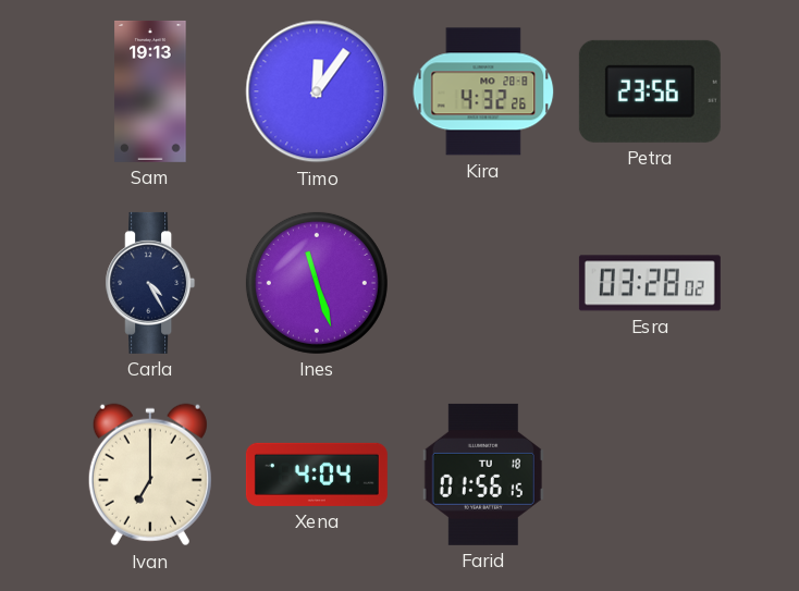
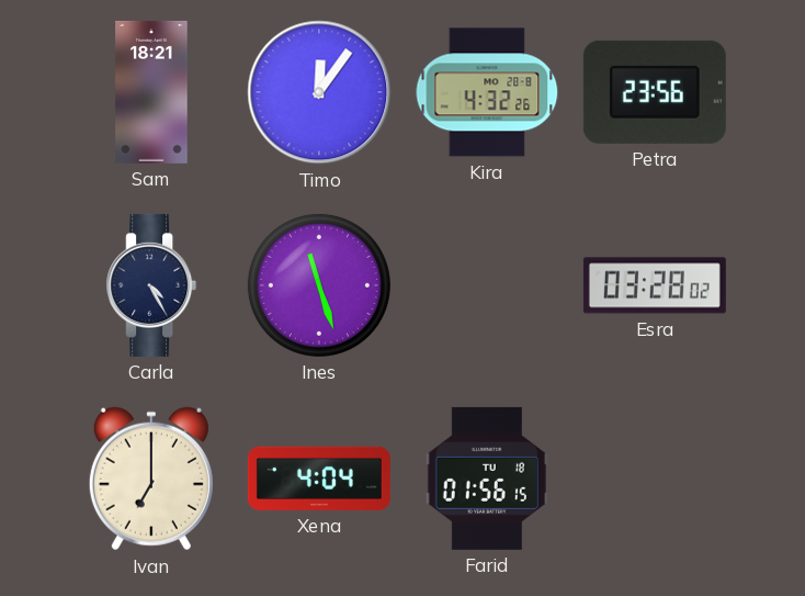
Sam: 19:13 -> 18:21 (151, 92)
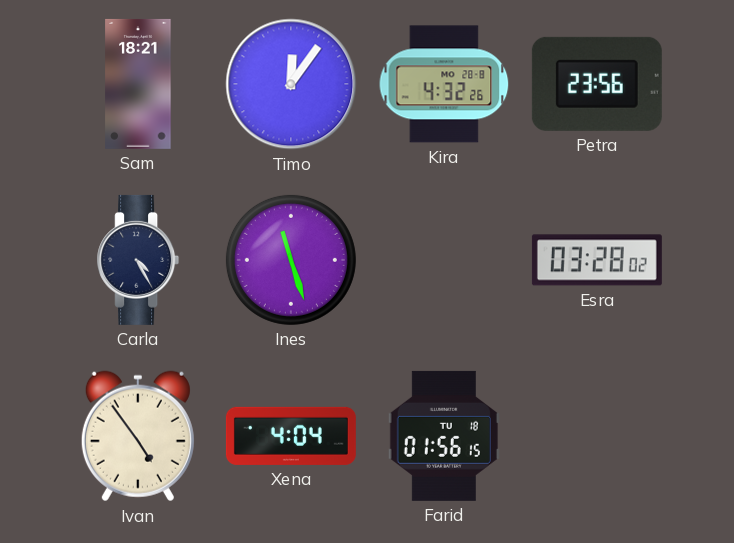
Ivan: 7:00 -> 4:54 (138, 436)
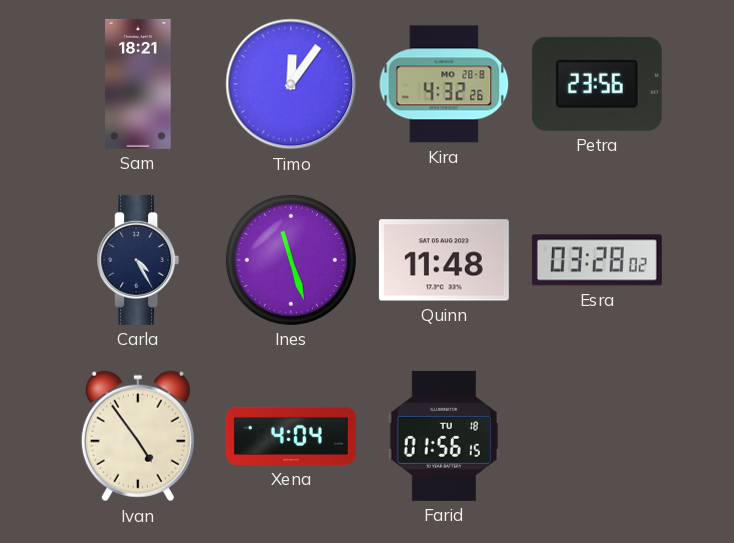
Quinn: none -> 11:48 (444, 260)
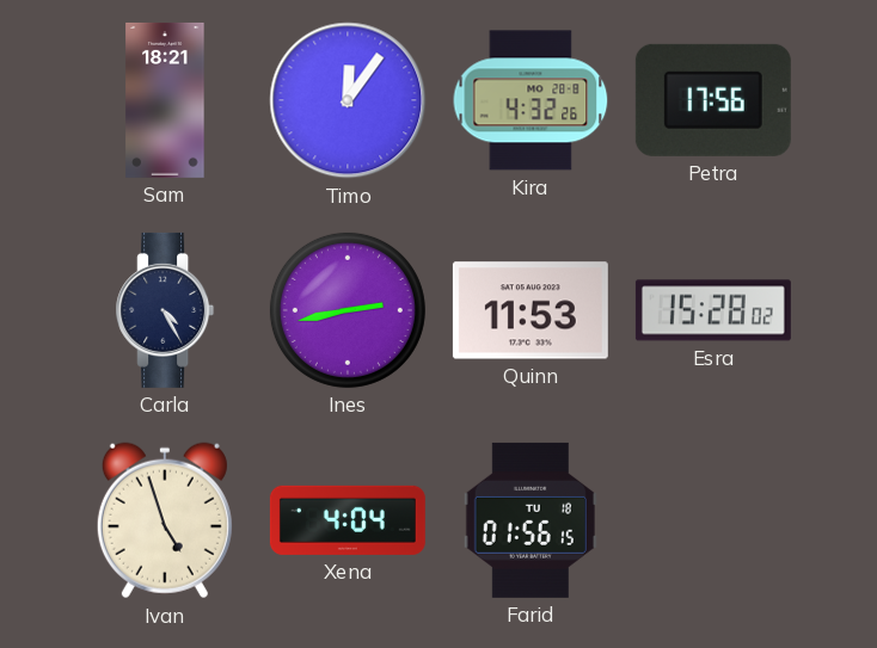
Petra: 23:56 -> 17:56 (713, 100)
Ines: 11:27 -> 2:43 (348, 310)
Quinn: 11:48 -> 11:53 (531, 310)
Esra: 03:28 -> 15:28 (713, 310)
Ivan: 4:54 -> 4:57 (165, 520)
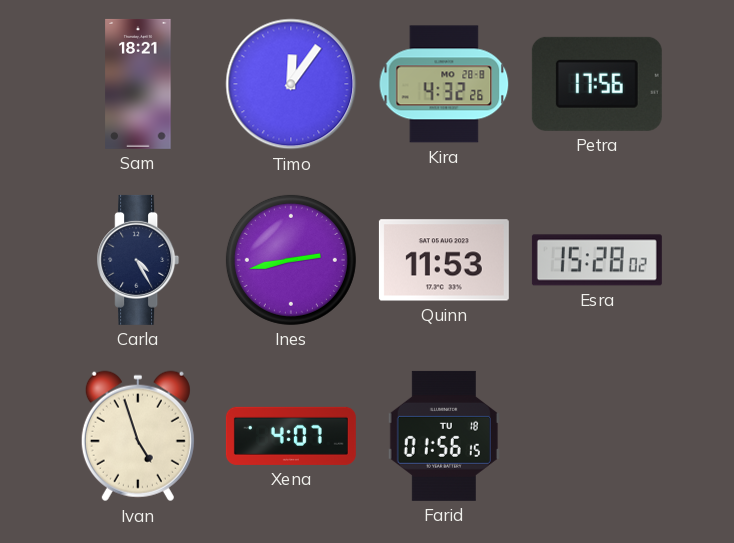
Xena: 4:04 -> 4:07 (291, 436)
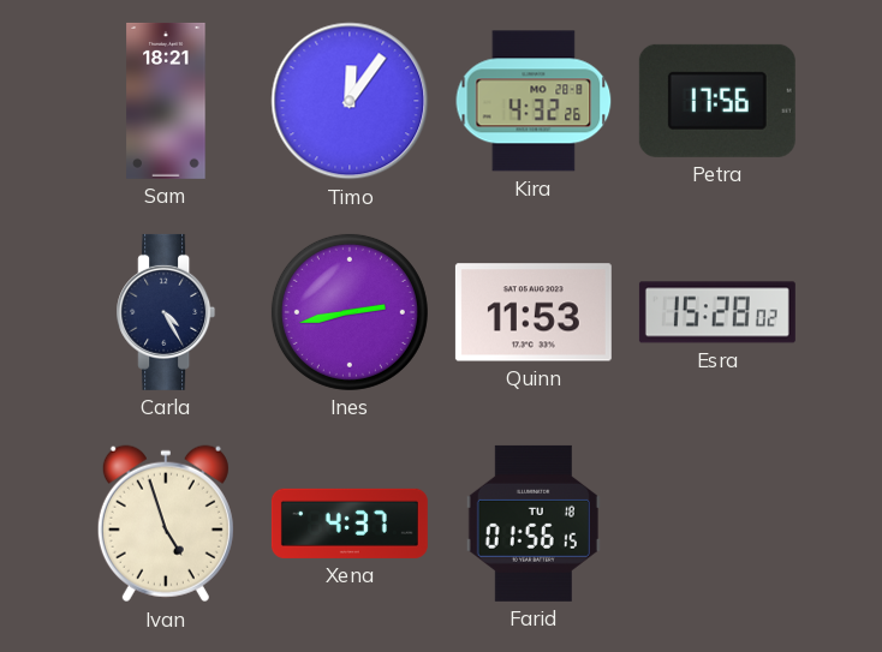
Xena: 4:07 -> 4:37 (350, 524)
